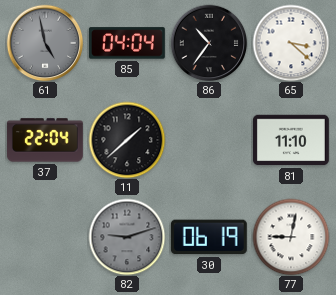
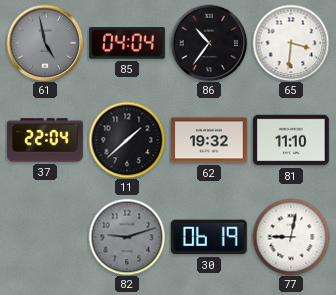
65: 3:22 -> 3:31 (291, 43)
62: none -> 19:32 (209, 140)
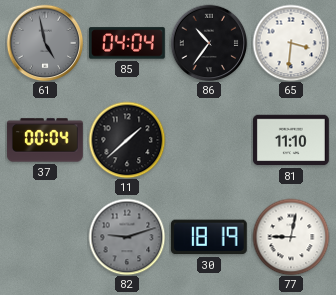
37: 22:04 -> 00:04 (45, 140)
62: 19:32 -> none (209, 140)
30: 06:19 -> 18:19 (209, 237)
